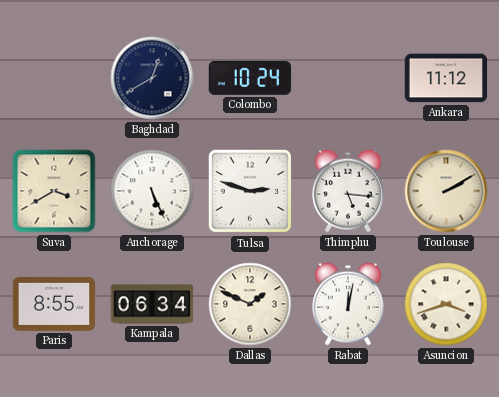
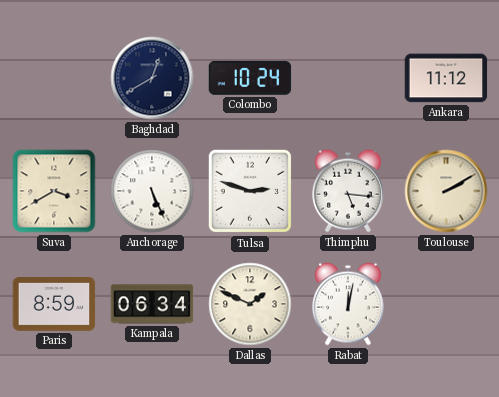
Paris: 8:55 -> 8:59 (54, 305)
Asuncion: 3:42 -> none (446, 304)
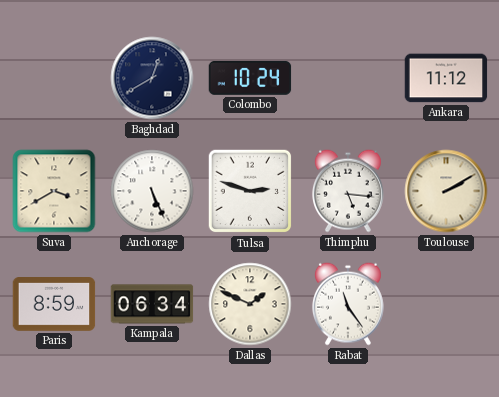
Rabat: 12:02 -> 11:24 (348, 304)
